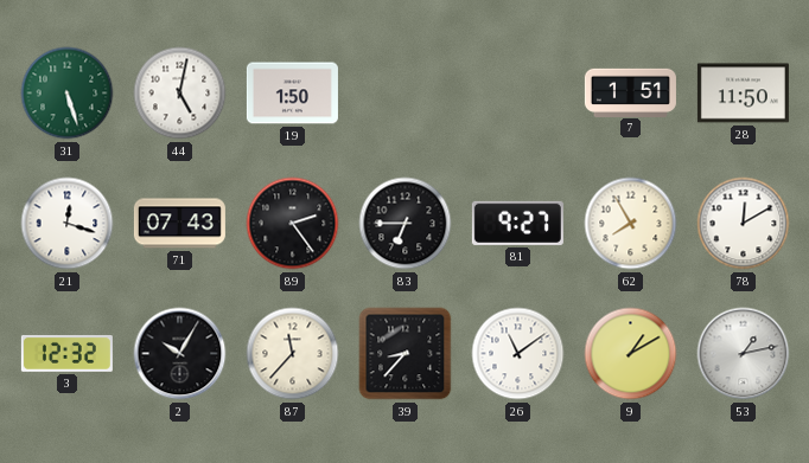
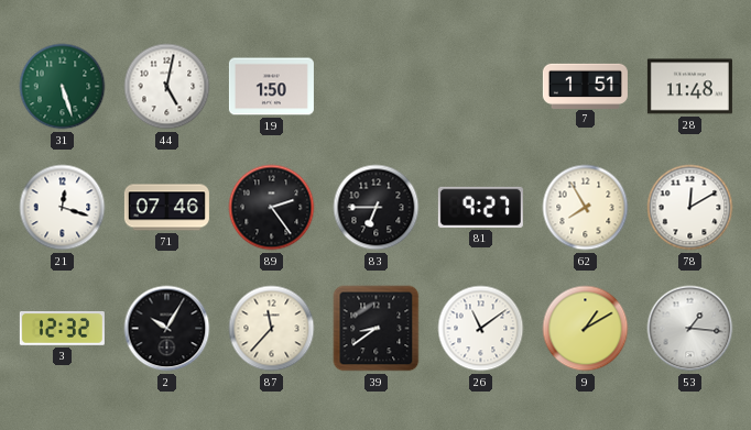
28: 11:50 -> 11:48 (689, 87)
71: 07:43 -> 07:46 (166, 208)
39: 8:37 -> 8:39 (377, 329)
53: 1:13 -> 1:16 (690, 329)
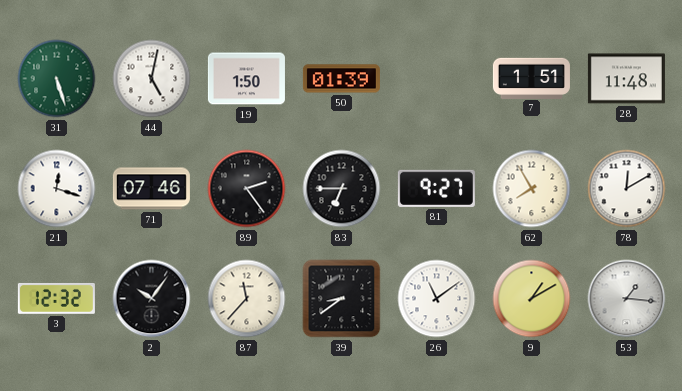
50: none -> 01:39 (341, 79)
2: 10:05 -> 10:06 (152, 299)
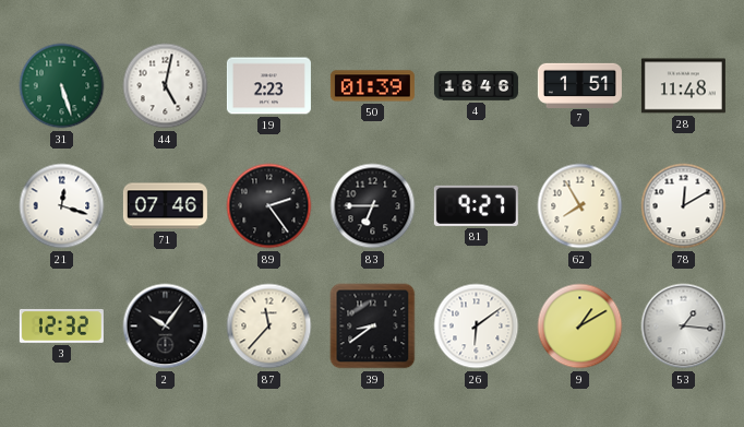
19: 1:50 -> 2:23 (268, 86)
4: none -> 16:46 (476, 86)
26: 11:09 -> 6:09 (477, 327)
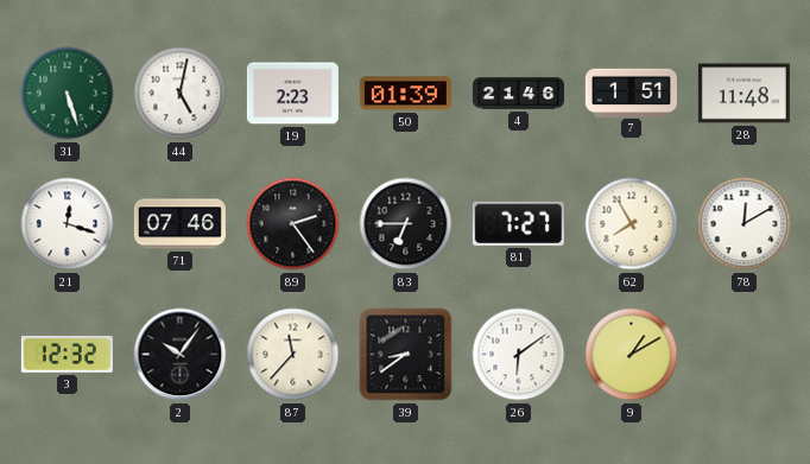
4: 16:46 -> 21:46 (518, 94)
81: 9:27 -> 7:27 (518, 223)
53: 1:16 -> none (684, 327)
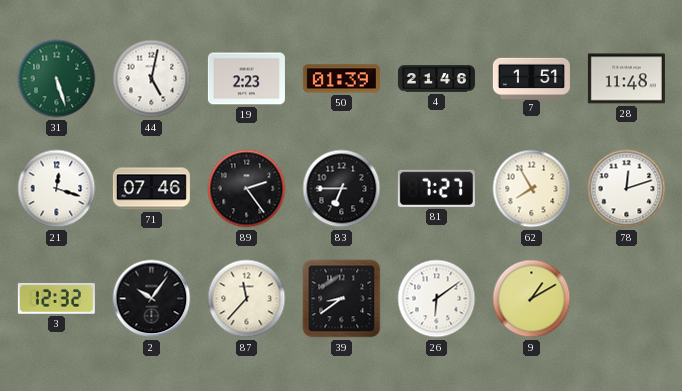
78: 12:10 -> 12:12 (627, 189)
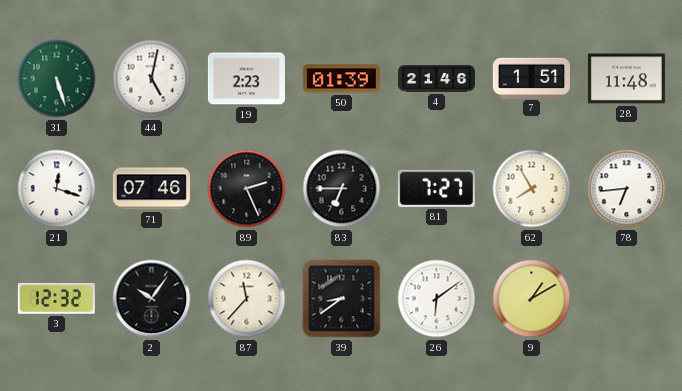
89: 2:24 -> 2:26 (247, 189)
78: 12:12 -> 6:44 (627, 189)
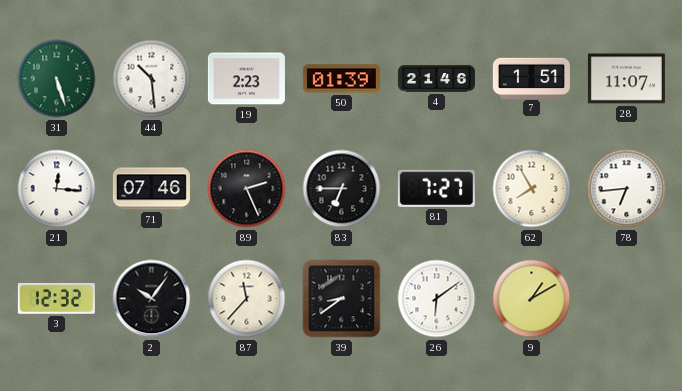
44: 5:02 -> 10:29 (152, 79)
28: 11:48 -> 11:07 (626, 79)
21: 12:18 -> 12:16 (57, 189)
